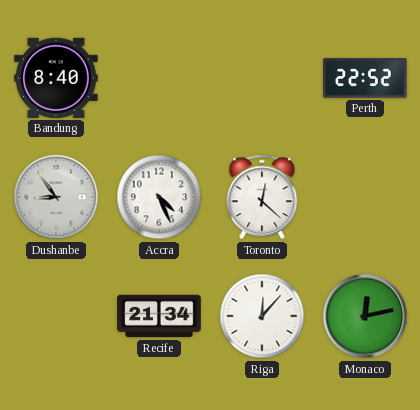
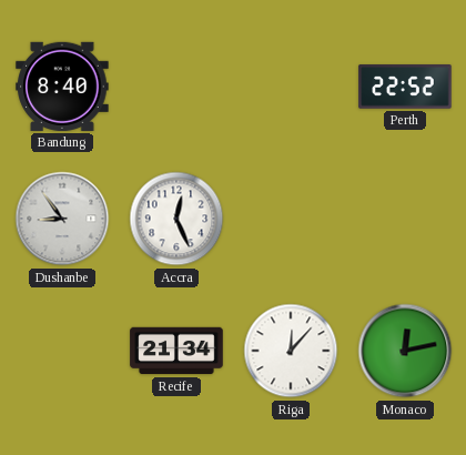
Accra: 4:26 -> 12:26 (176, 219)
Toronto: 12:22 -> none (262, 197)
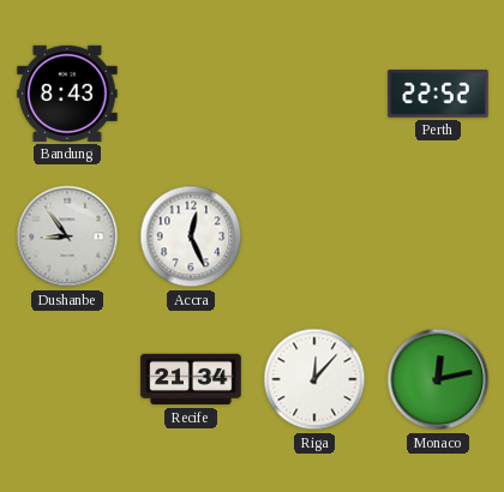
Bandung: 8:40 -> 8:43 (67, 94)
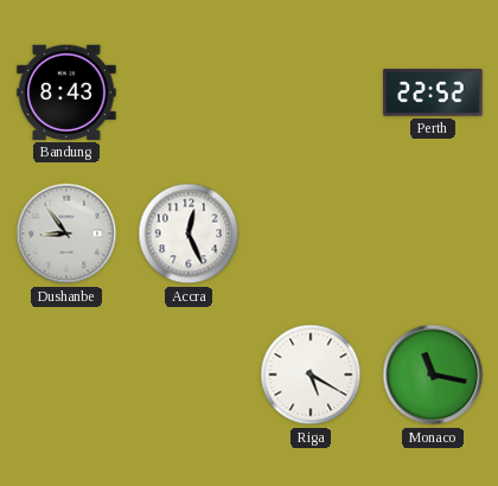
Recife: 21:34 -> none (191, 379)
Riga: 12:07 -> 5:20 (311, 375)
Monaco: 12:13 -> 11:17 (433, 375)
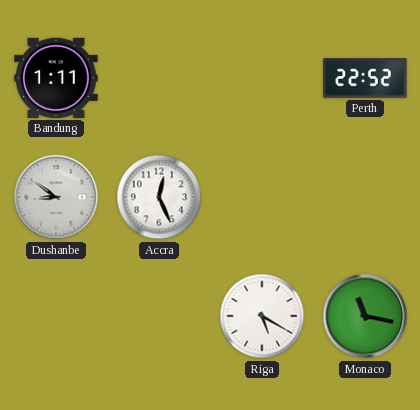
Bandung: 8:43 -> 1:11 (56, 78)
Dushanbe: 8:54 -> 8:51 (56, 197)
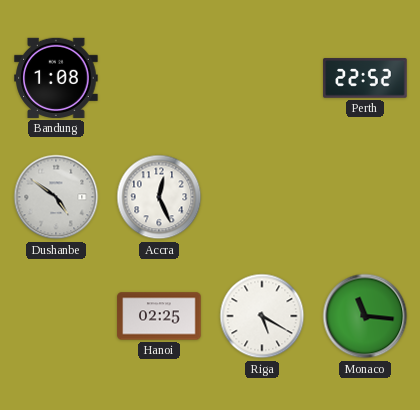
Bandung: 1:11 -> 1:08 (56, 78)
Dushanbe: 8:51 -> 4:51 (56, 197)
Hanoi: none -> 02:25 (159, 316)
Monaco: 11:17 -> 11:16 (365, 316)
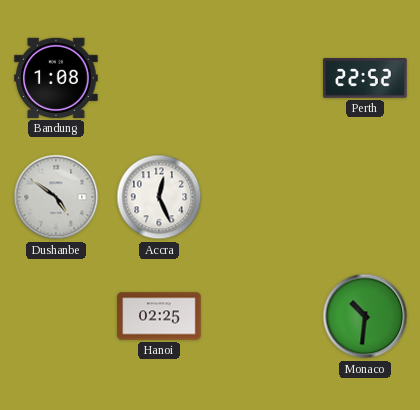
Riga: 5:20 -> none (262, 316)
Monaco: 11:16 -> 10:31 (365, 316)
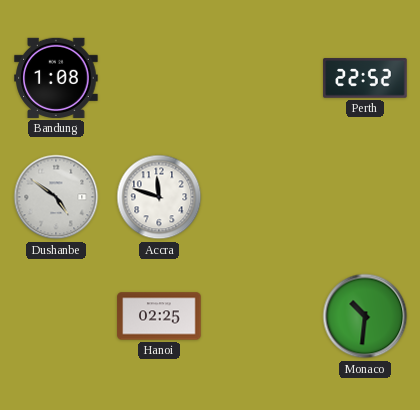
Accra: 12:26 -> 11:48 (159, 197)
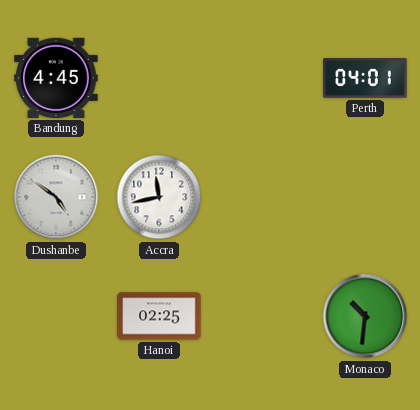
Bandung: 1:08 -> 4:45 (56, 78)
Perth: 22:52 -> 04:01 (365, 78)
Accra: 11:48 -> 11:43 (159, 197)
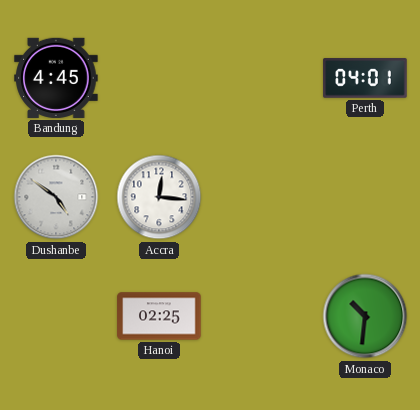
Accra: 11:43 -> 12:16 (159, 197)
